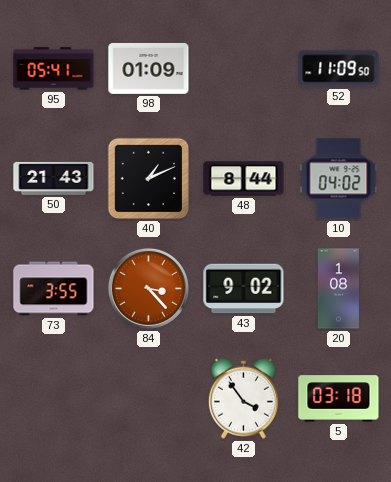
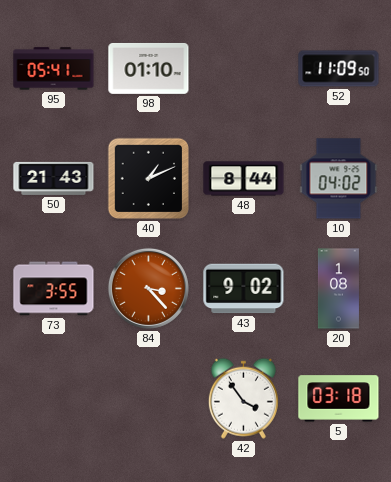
98: 01:09 -> 01:10 (149, 68)
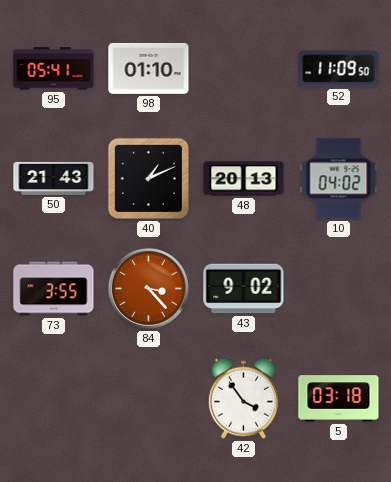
48: 8:44 -> 20:13 (244, 179)
20: 1:08 -> none (338, 289)
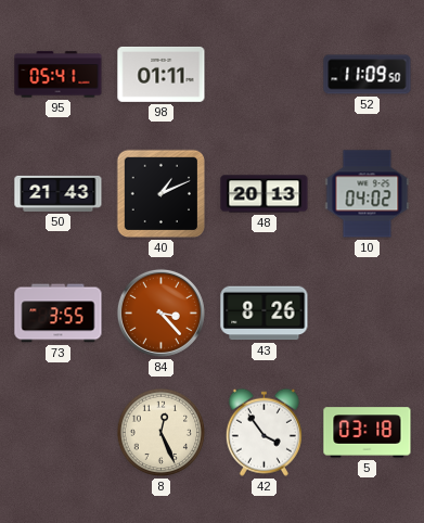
98: 01:10 -> 01:11 (162, 74)
43: 9:02 -> 8:26 (265, 314)
8: none -> 12:26 (162, 433)
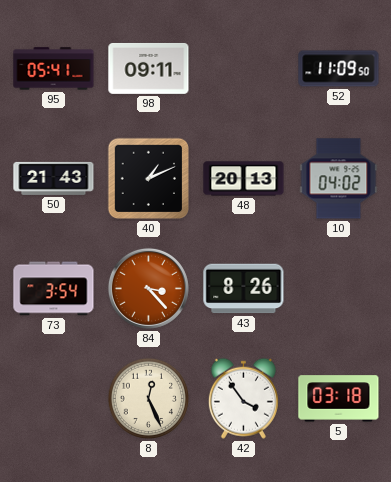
98: 01:11 -> 09:11 (149, 68)
73: 3:55 -> 3:54 (54, 289)
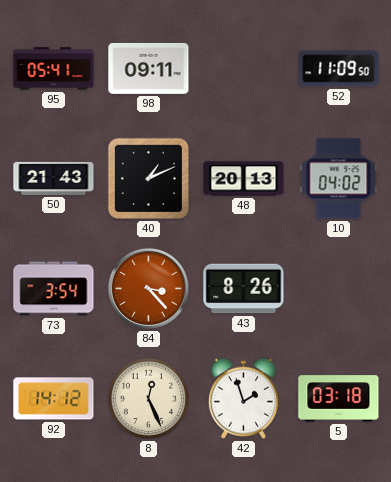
92: none -> 14:12 (54, 399)
42: 3:54 -> 1:57 (243, 398)
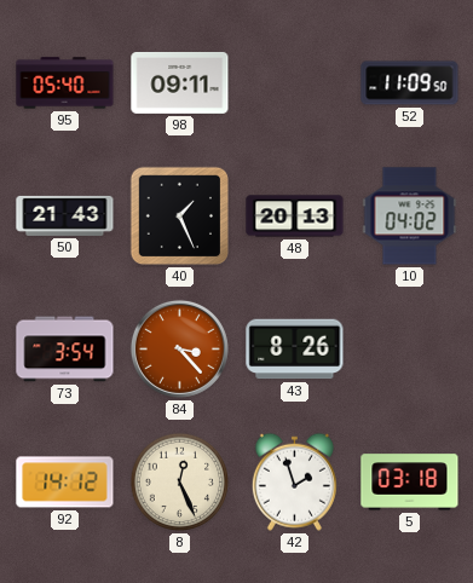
95: 05:41 -> 05:40 (65, 83)
40: 1:11 -> 1:26 (180, 217)
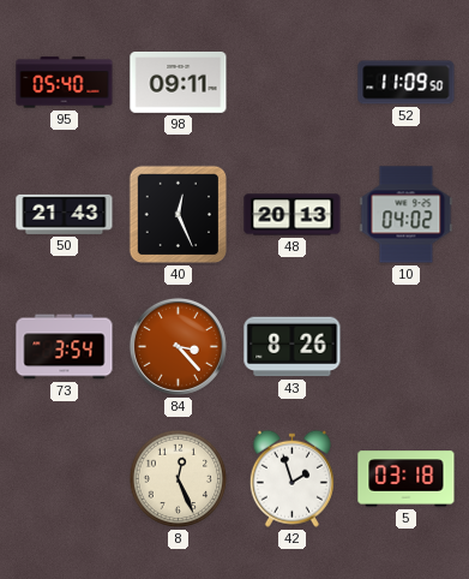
40: 1:26 -> 12:26 (179, 215)
92: 14:12 -> none (65, 483)
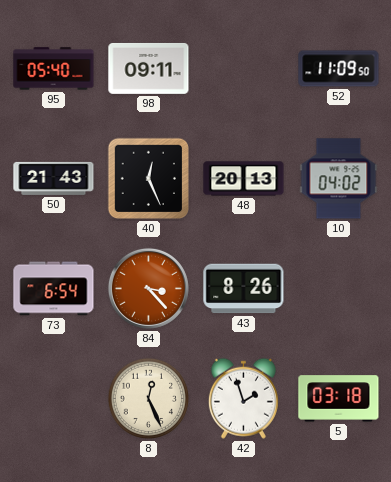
73: 3:54 -> 6:54 (54, 289)
